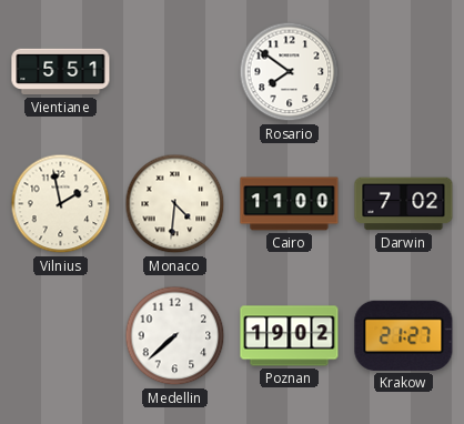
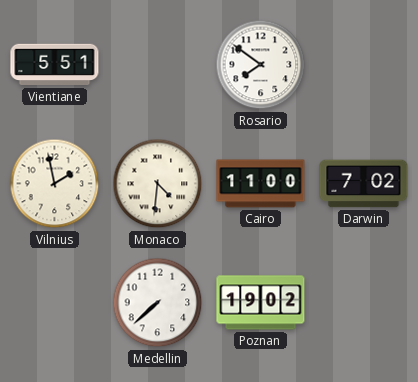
Krakow: 21:27 -> none (404, 335)
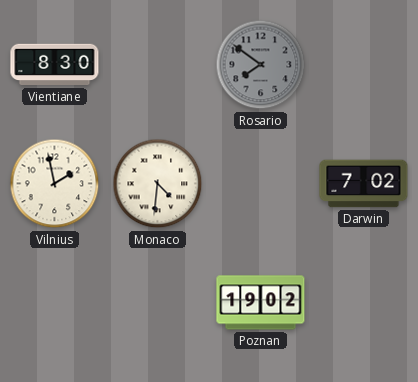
Vientiane: 5:51 -> 8:30 (55, 65)
Rosario dial: white -> grey (261, 65)
Cairo: 11:00 -> none (261, 184)
Medellin: 7:38 -> none (158, 303)
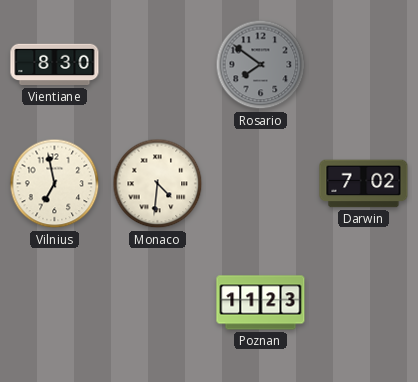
Vilnius: 1:58 -> 6:58 (55, 184)
Poznan: 19:02 -> 11:23 (261, 303)
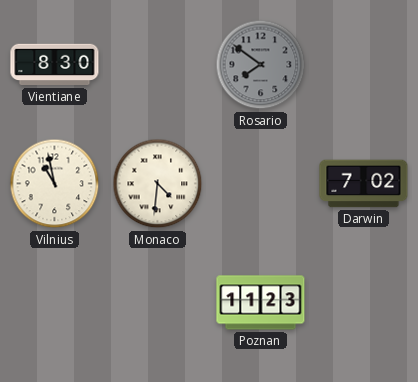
Vilnius: 6:58 -> 10:58 (55, 184)
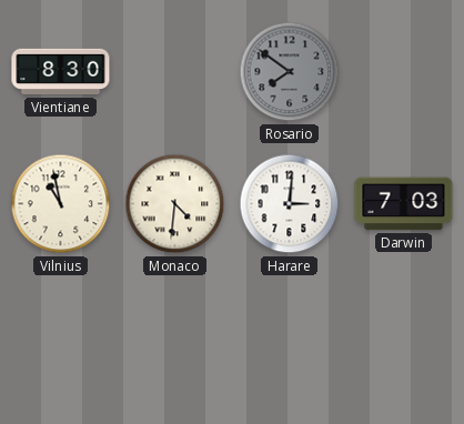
Harare: none -> 3:01 (290, 204)
Darwin: 7:02 -> 7:03 (404, 204)
Poznan: 11:23 -> none (261, 303)
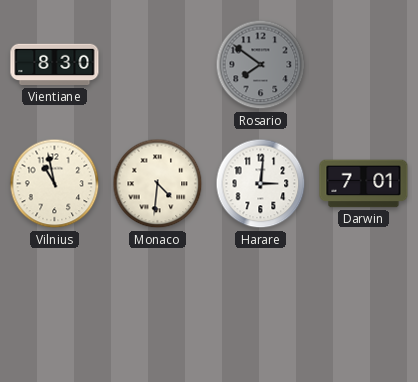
Darwin: 7:03 -> 7:01 (364, 184)
